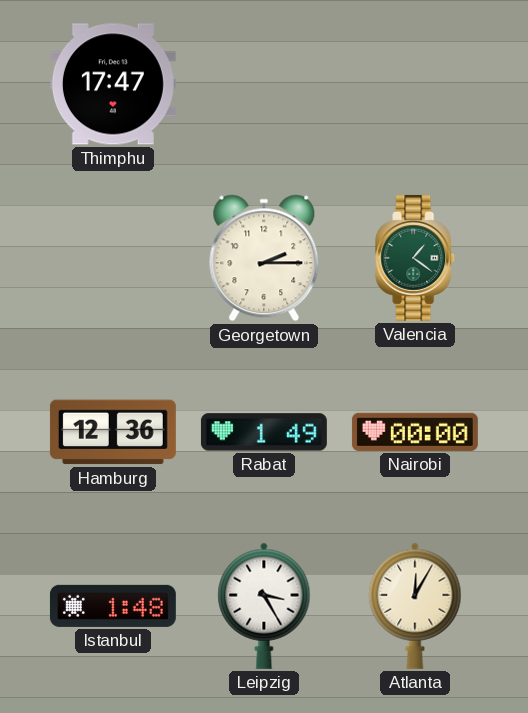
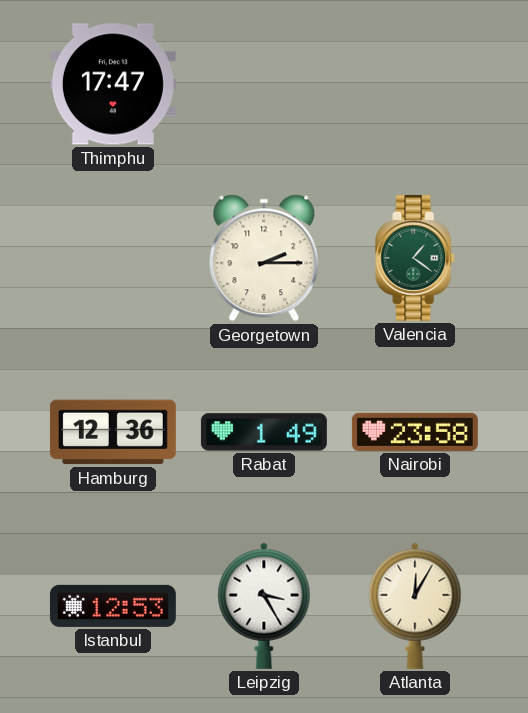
Nairobi: 00:00 -> 23:58 (415, 432)
Istanbul: 1:48 -> 12:53 (113, 606)
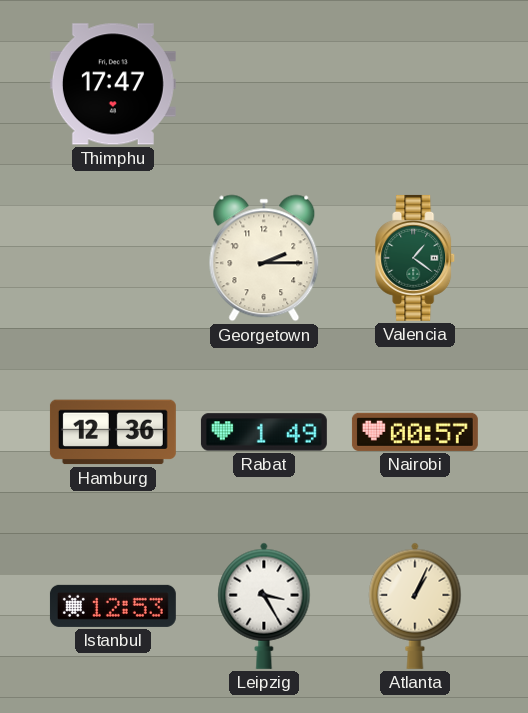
Nairobi: 23:58 -> 00:57 (415, 432)
Atlanta: 12:05 -> 1:04 (415, 606)
